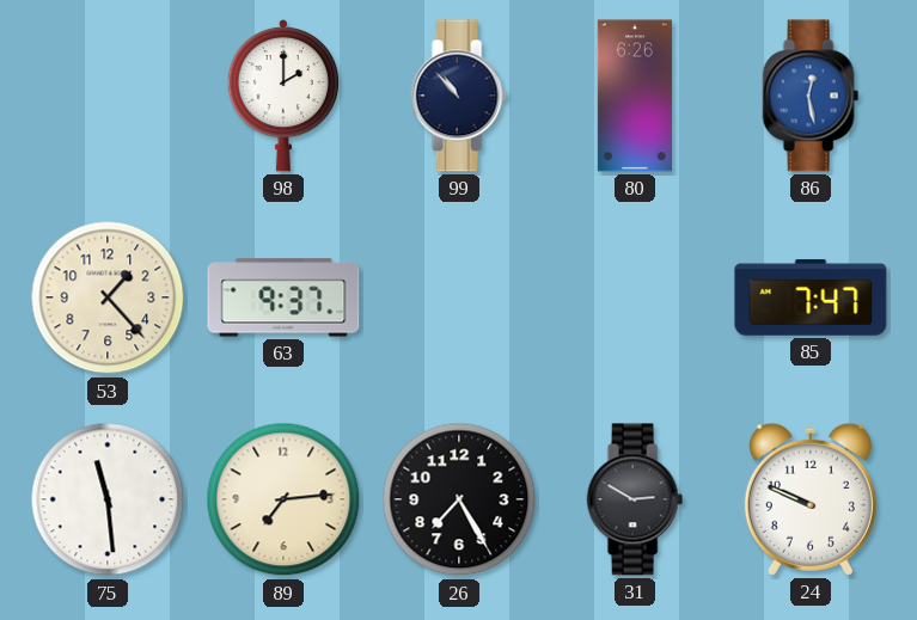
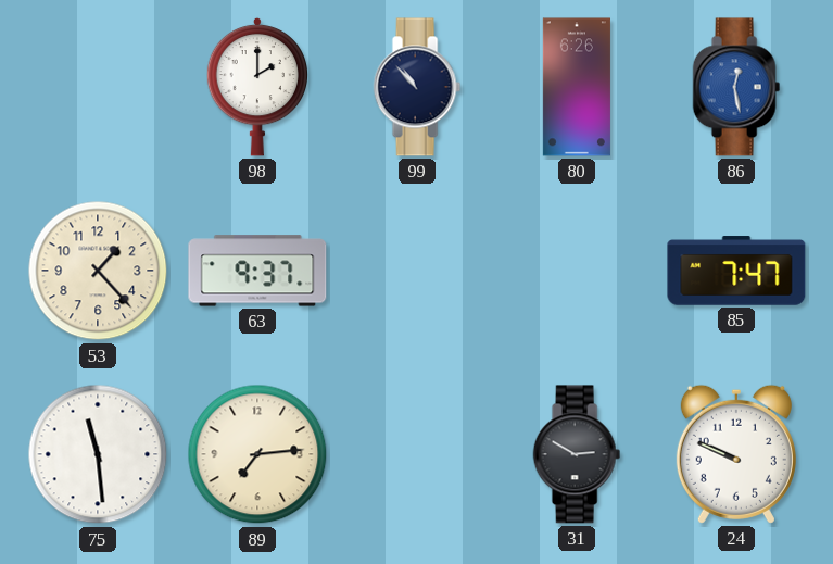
26: 7:25 -> none (459, 499)
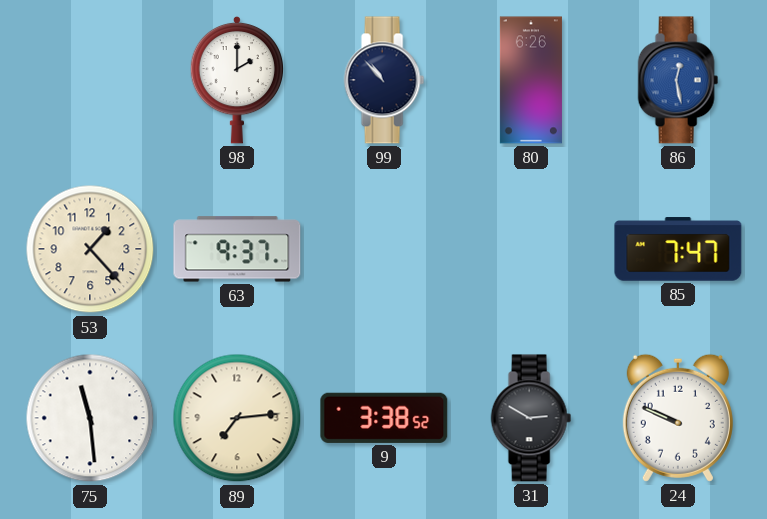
9: none -> 3:38 (384, 418)
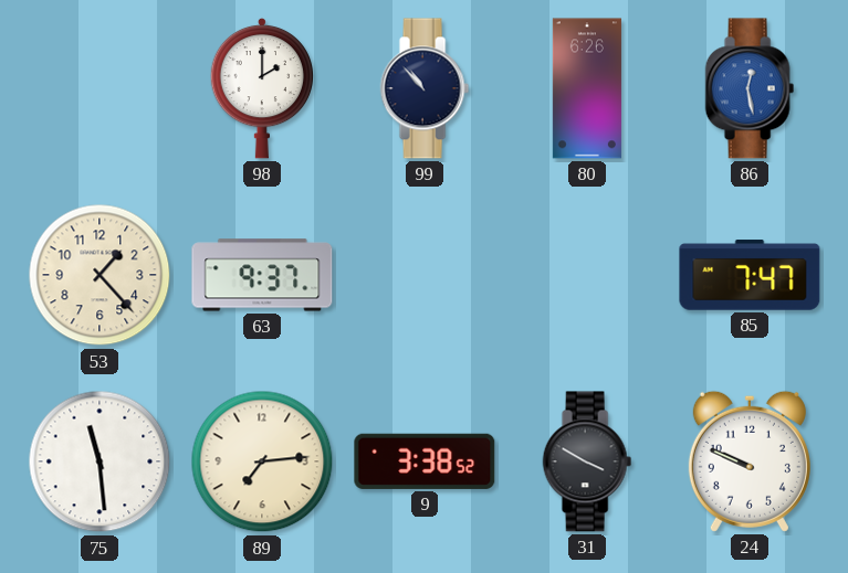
31: 2:50 -> 3:50 (587, 461)
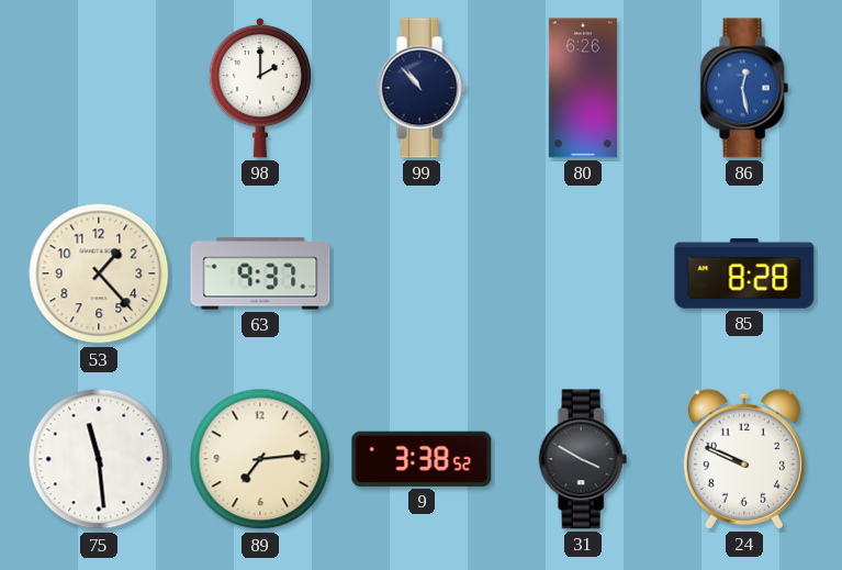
85: 7:47 -> 8:28 (744, 273)
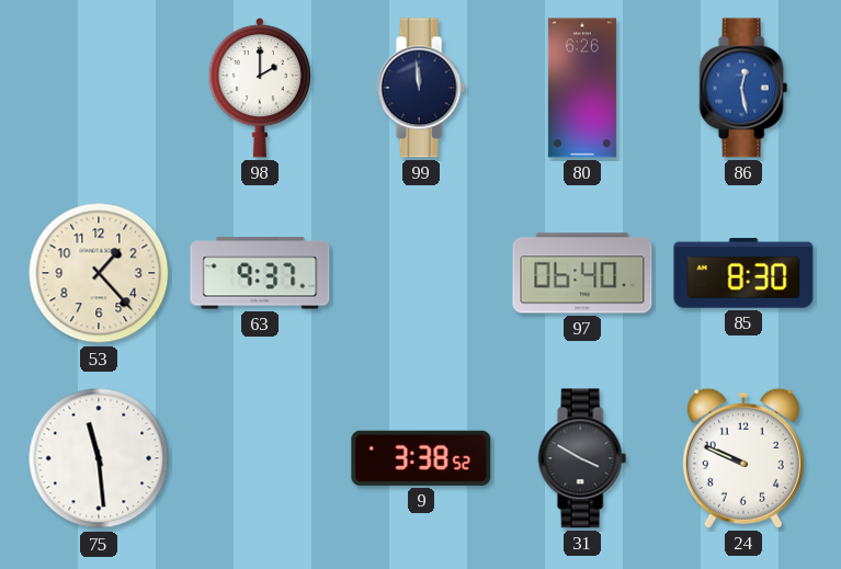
99: 10:53 -> 11:59 (421, 88)
97: none -> 06:40 (582, 273)
85: 8:28 -> 8:30 (743, 273)
89: 7:14 -> none (260, 459)
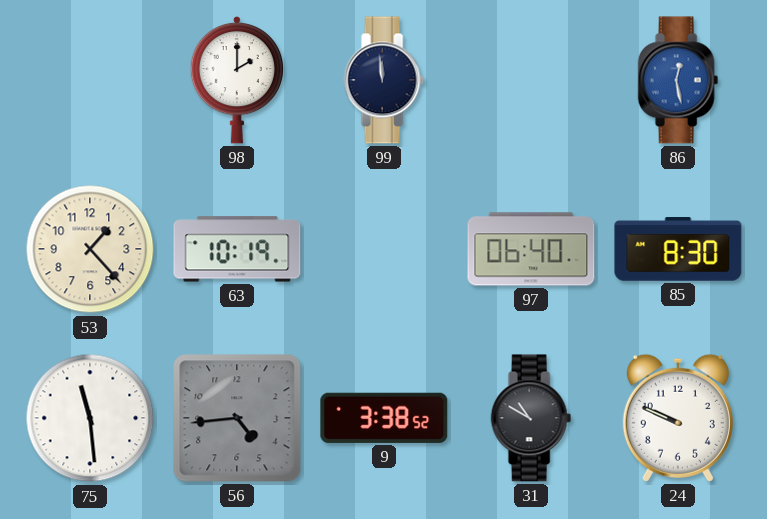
80: 6:26 -> none (582, 88)
63: 9:37 -> 10:19 (237, 249)
56: none -> 4:44 (237, 418)
31: 3:50 -> 10:50 (531, 418)
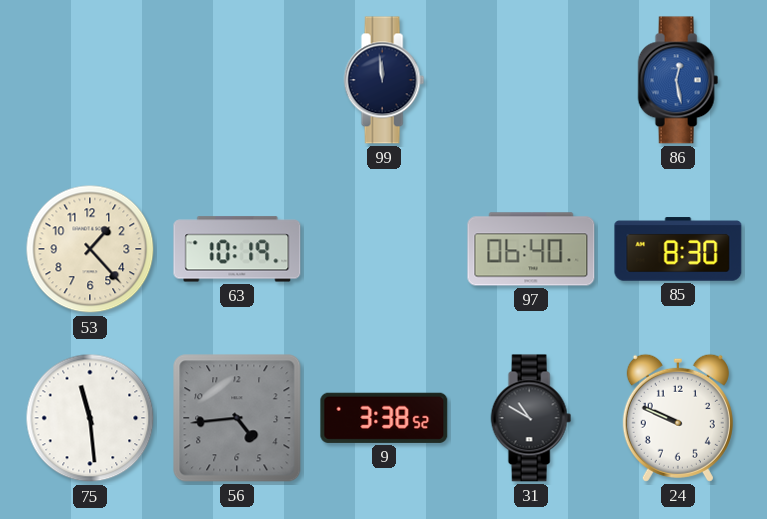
98: 2:00 -> none (237, 80)
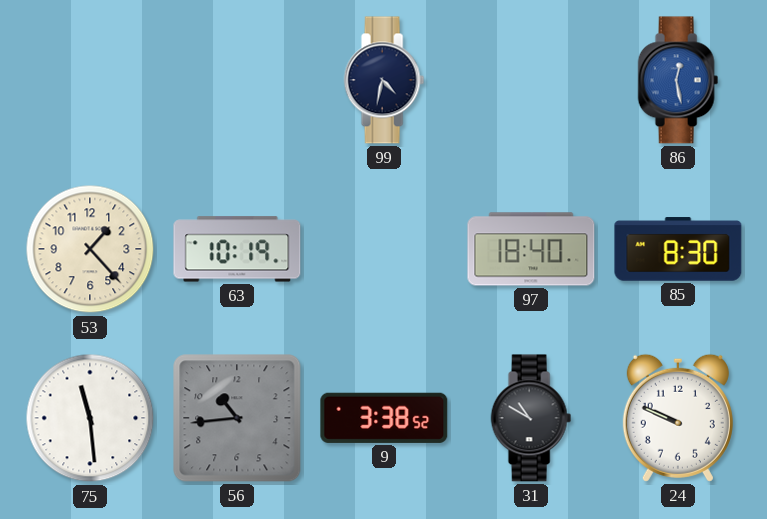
99: 11:59 -> 4:32 (384, 80)
97: 06:40 -> 18:40 (531, 249)
56: 4:44 -> 10:44 (237, 418)
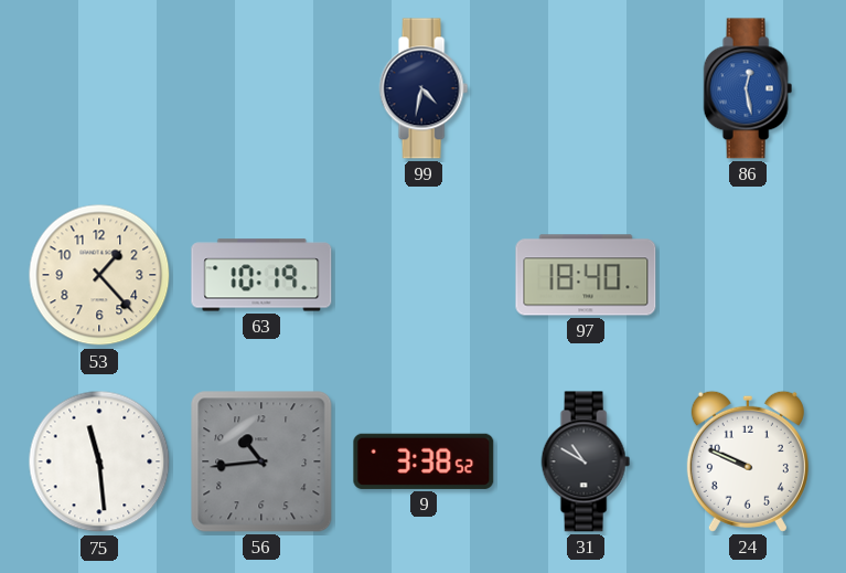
85: 8:30 -> none (678, 249)
